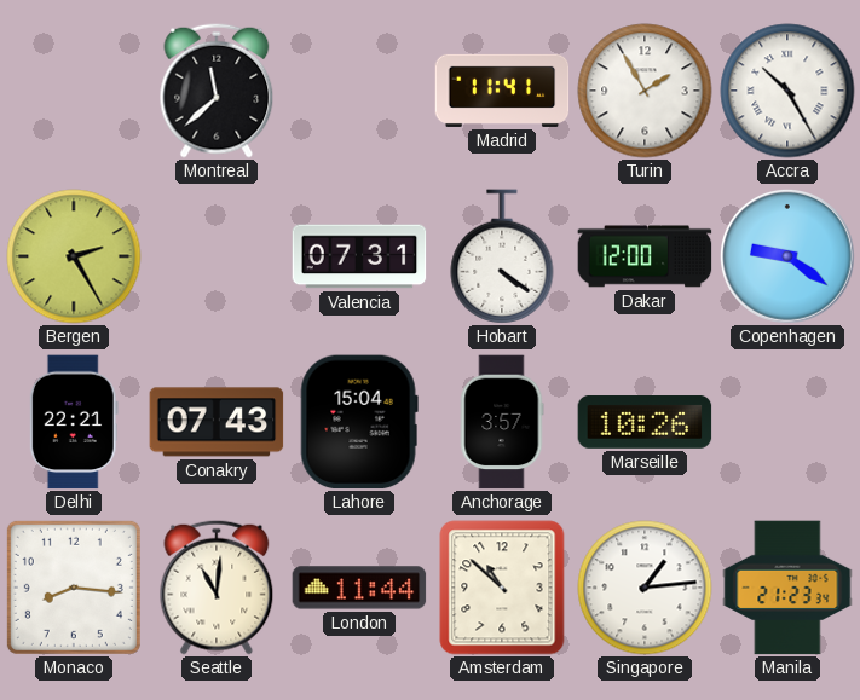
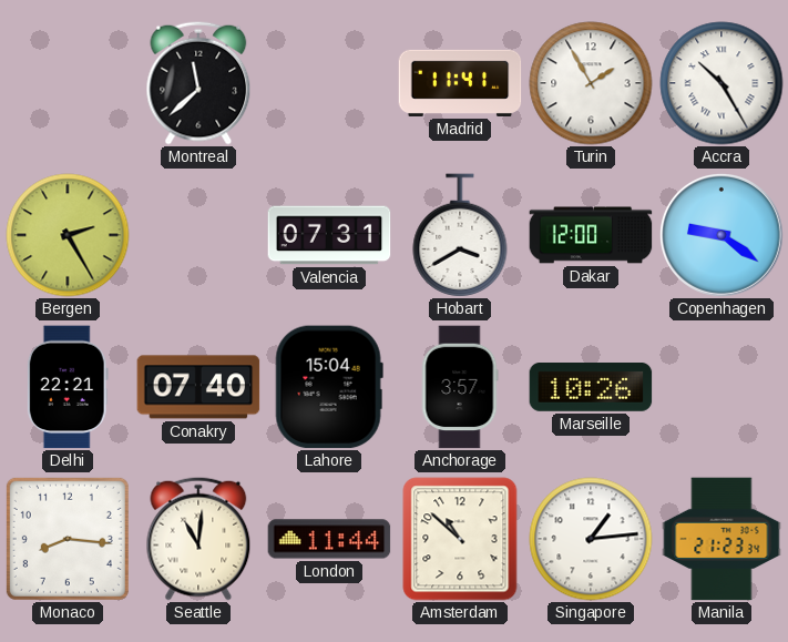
Hobart: 4:21 -> 3:40 (460, 235)
Conakry: 07:43 -> 07:40 (198, 387)
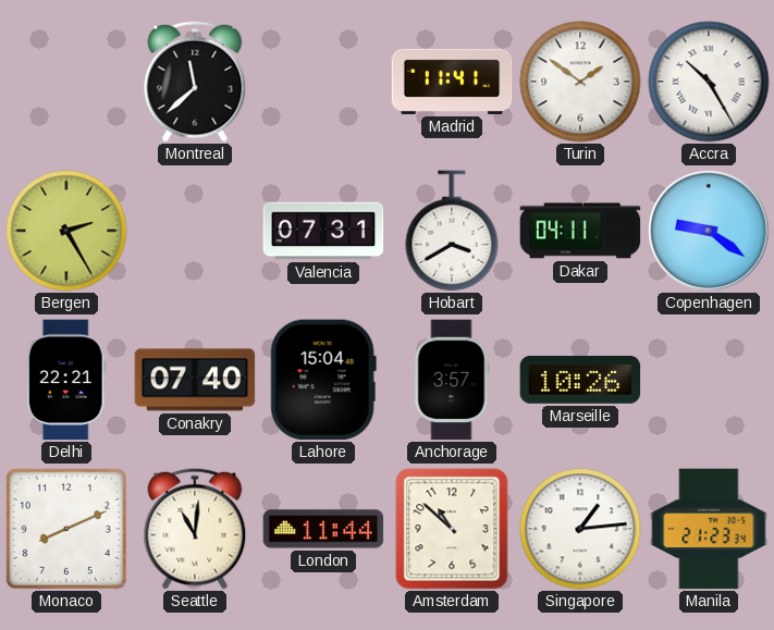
Turin: 1:55 -> 1:51 (580, 82)
Dakar: 12:00 -> 04:11 (580, 231)
Monaco: 8:16 -> 8:11 (66, 529)
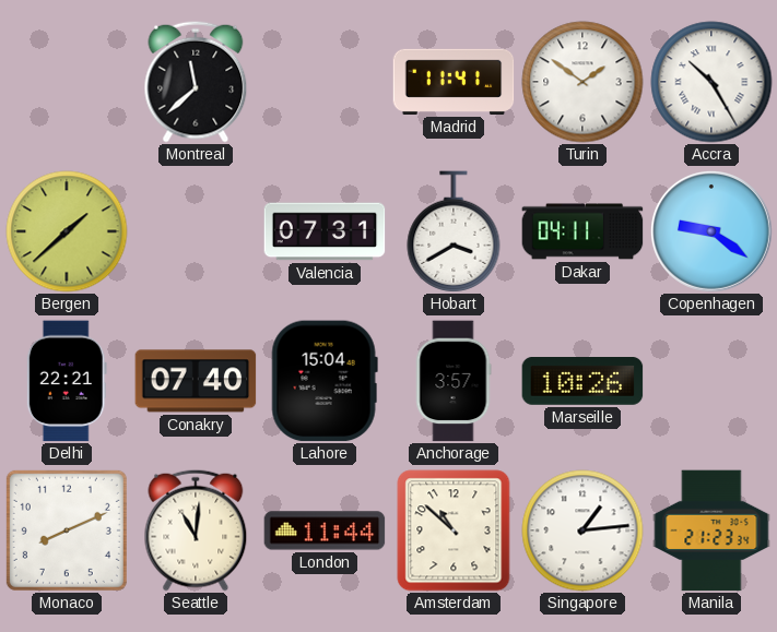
Bergen: 2:25 -> 1:38 (67, 231)
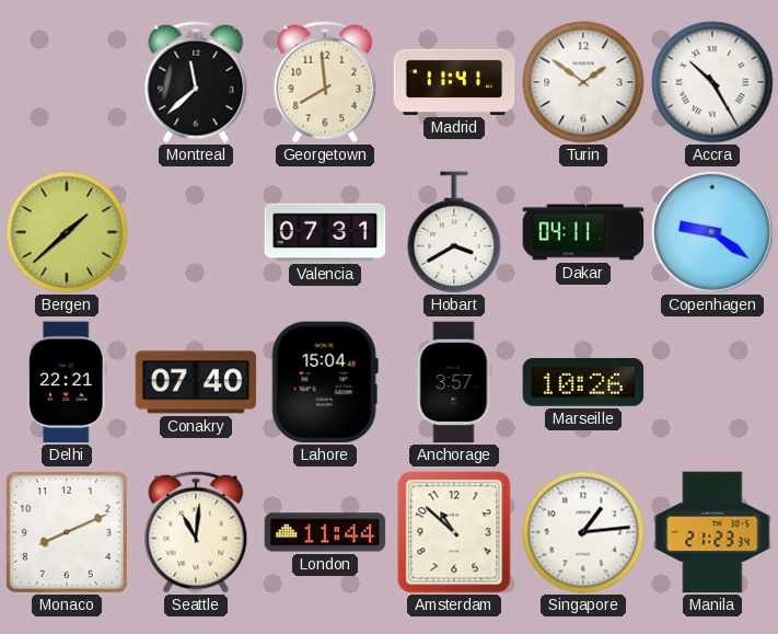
Georgetown: none -> 7:59 (325, 82)
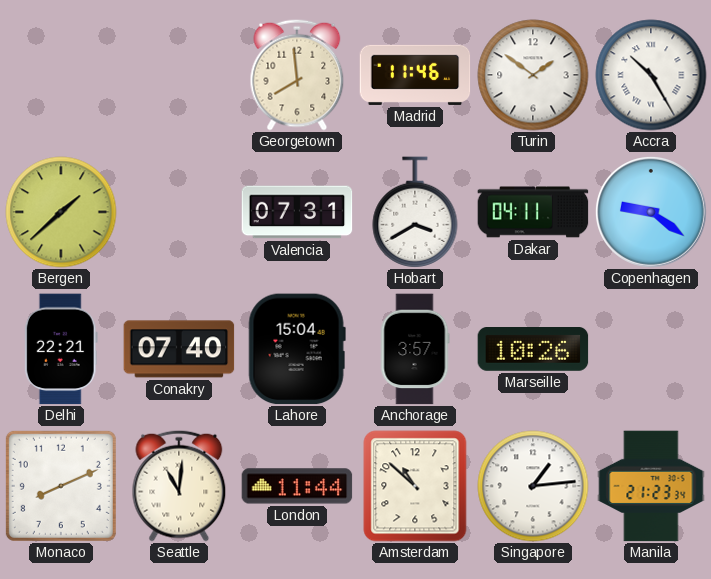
Montreal: 11:38 -> none (196, 82)
Madrid: 11:41 -> 11:46 (415, 75)
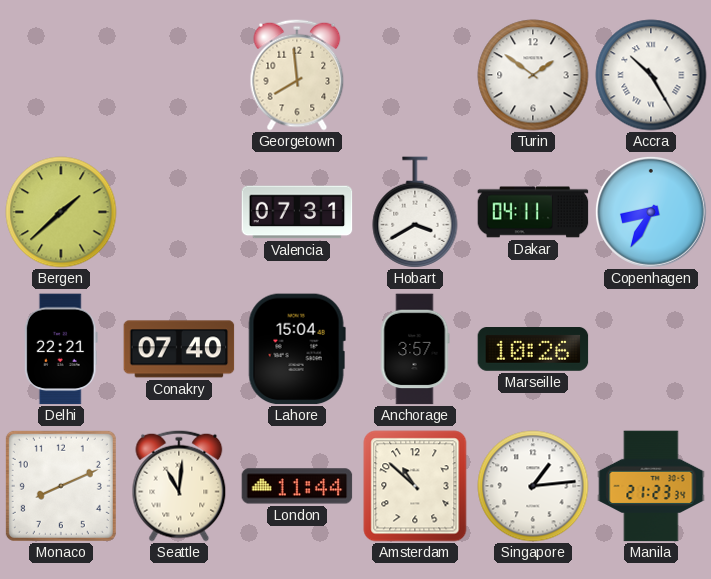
Madrid: 11:46 -> none (415, 75)
Copenhagen: 9:21 -> 8:35 (651, 212)
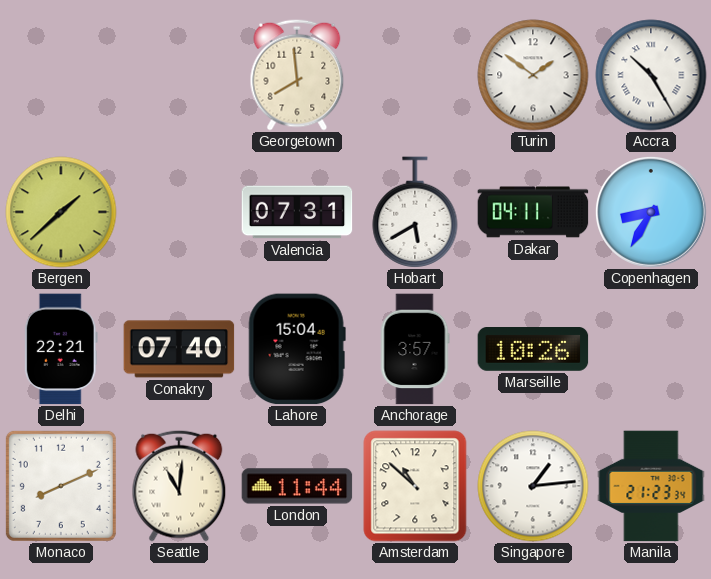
Hobart: 3:40 -> 5:40 (415, 212)
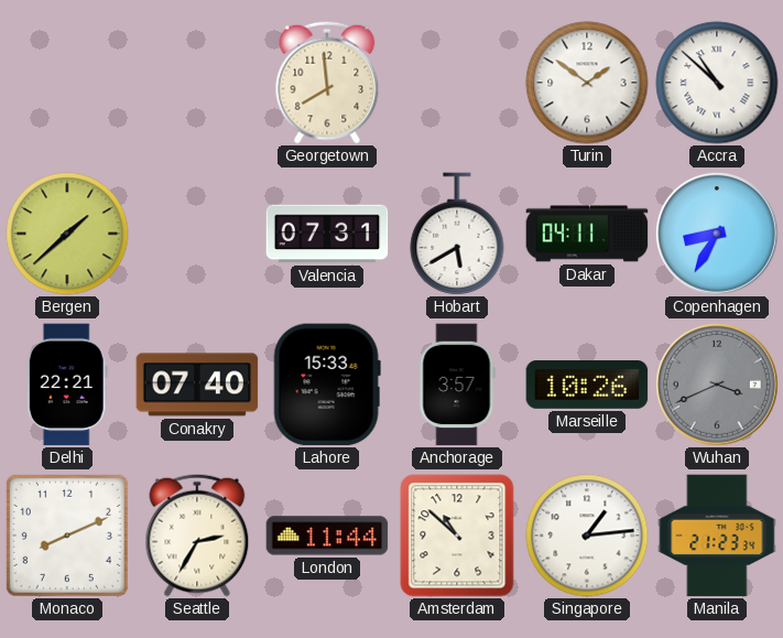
Accra: 10:25 -> 10:52 (717, 83)
Lahore: 15:04 -> 15:33 (327, 385)
Wuhan: none -> 3:41 (717, 385)
Seattle: 11:01 -> 2:35 (197, 536)
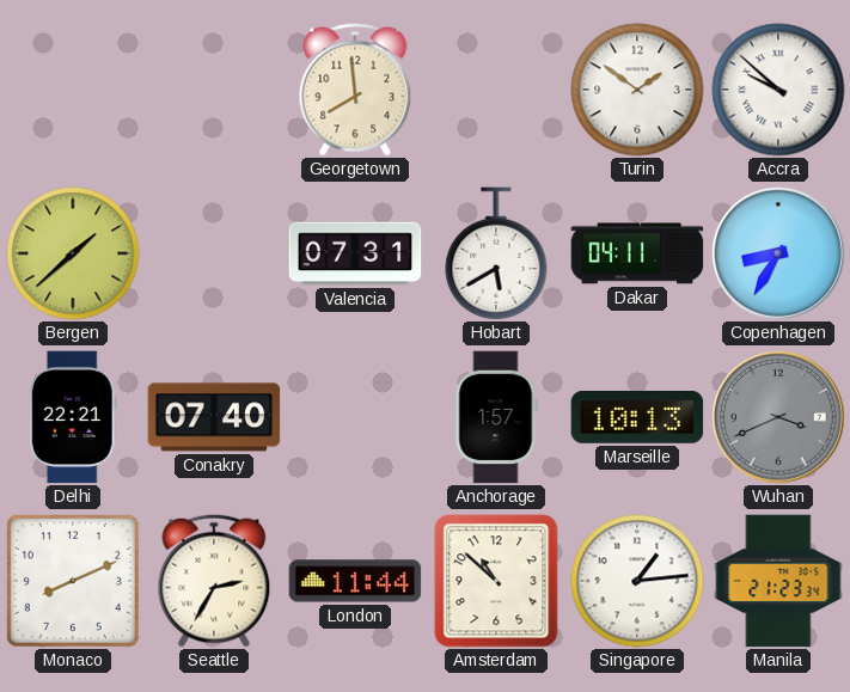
Accra: 10:52 -> 9:52 (778, 90)
Lahore: 15:33 -> none (327, 385)
Anchorage: 3:57 -> 1:57 (496, 417)
Marseille: 10:26 -> 10:13 (637, 418)
